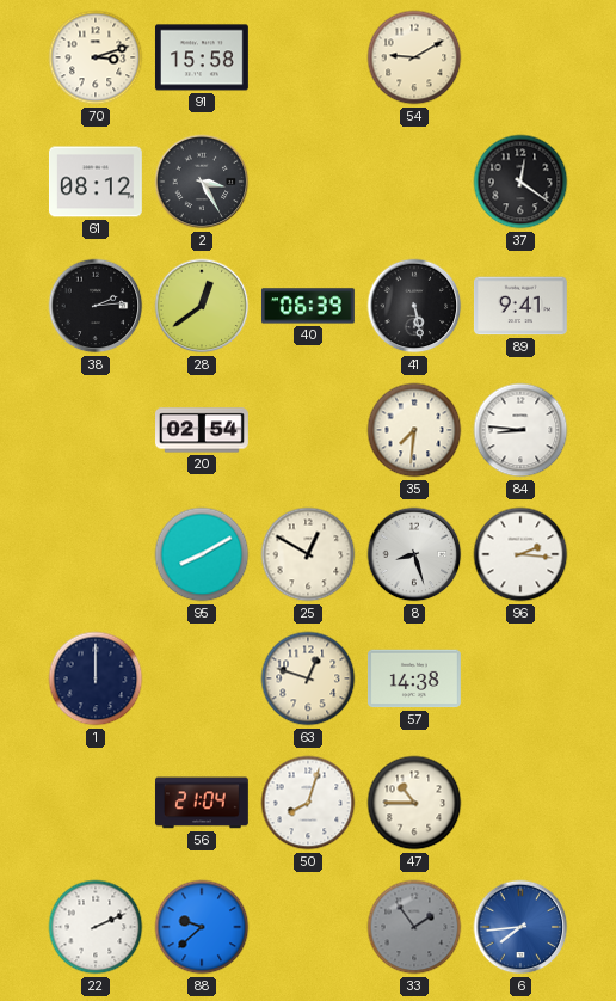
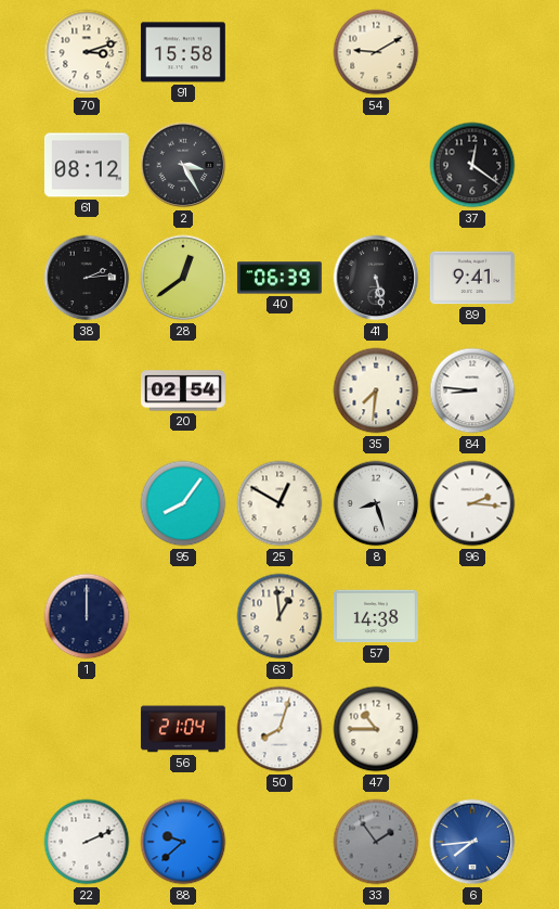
95: 8:10 -> 8:06 (183, 503)
63: 12:48 -> 12:59 (279, 616)
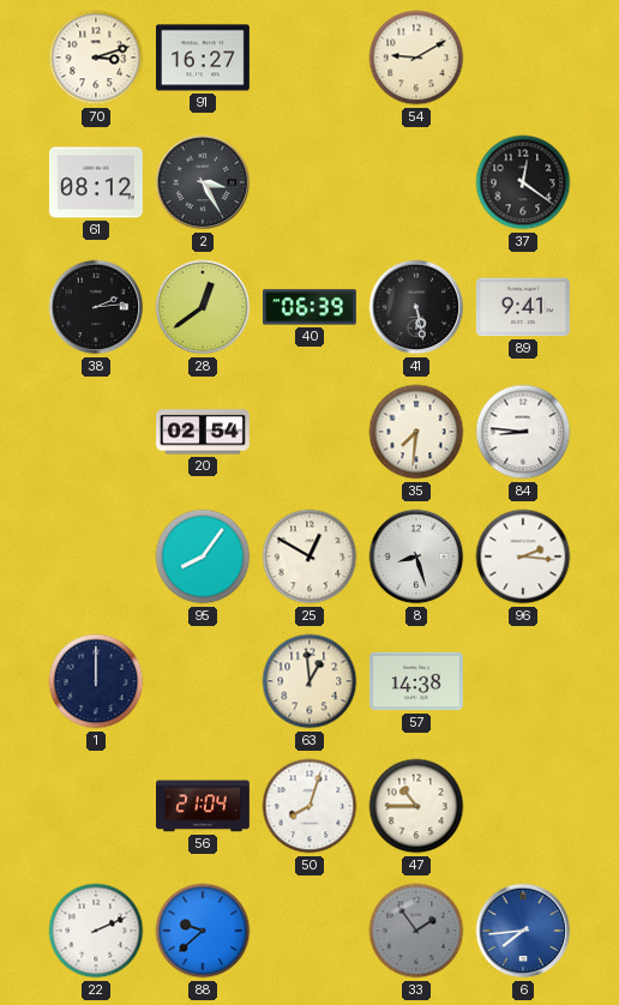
91: 15:58 -> 16:27 (203, 58)
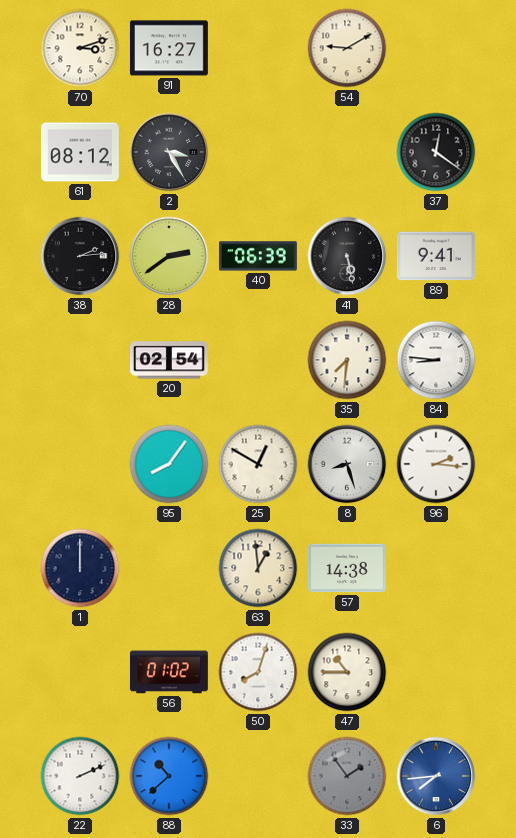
28: 12:39 -> 2:39 (169, 256)
56: 21:04 -> 01:02 (169, 672)
88: 9:38 -> 10:38 (169, 776)
